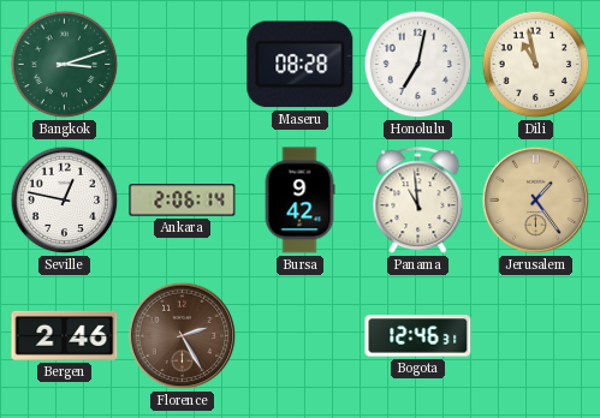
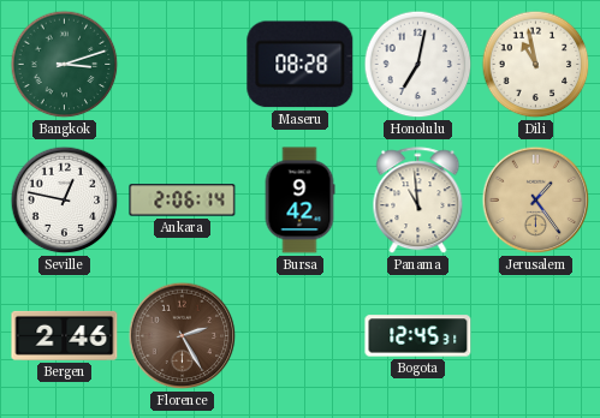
Bogota: 12:46 -> 12:45 (418, 336)
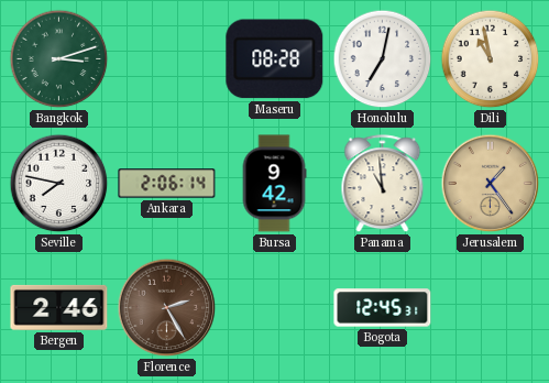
Seville: 12:47 -> 7:47 (59, 184)
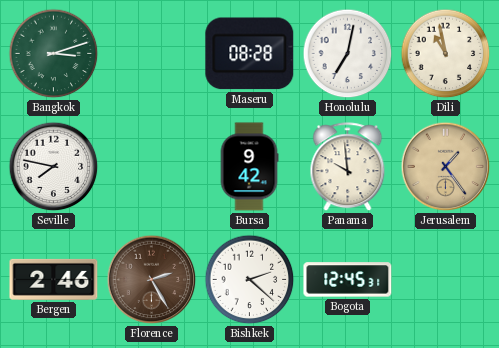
Ankara: 2:06 -> none (167, 184)
Panama: 10:59 -> 9:59 (348, 167)
Bishkek: none -> 2:22 (250, 280)
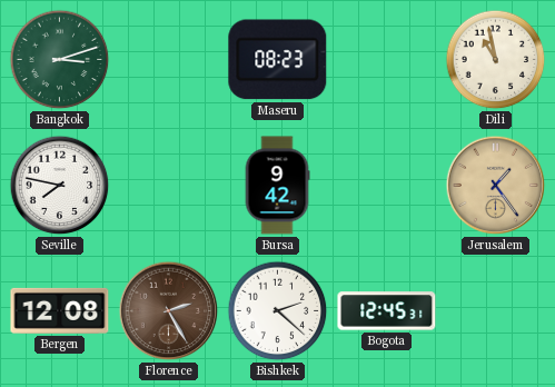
Maseru: 08:28 -> 08:23 (278, 60)
Honolulu: 7:02 -> none (348, 54)
Panama: 9:59 -> none (348, 167)
Bergen: 2:46 -> 12:08 (60, 310)
